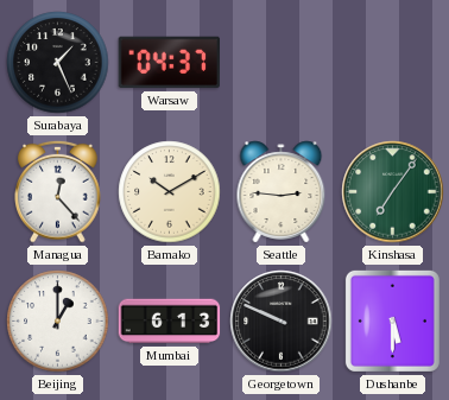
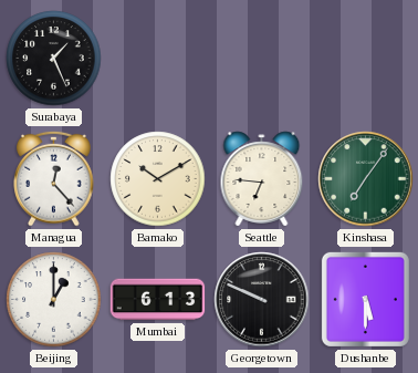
Warsaw: 04:37 -> none (169, 63)
Seattle: 2:46 -> 6:46 (262, 179)
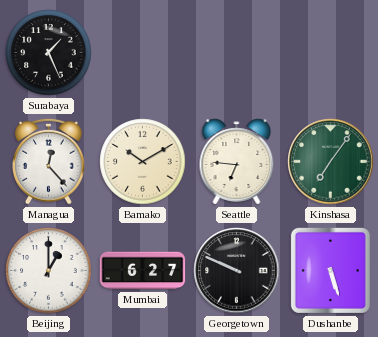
Mumbai: 6:13 -> 6:27 (143, 271)
Dushanbe: 5:30 -> 5:27 (330, 270)
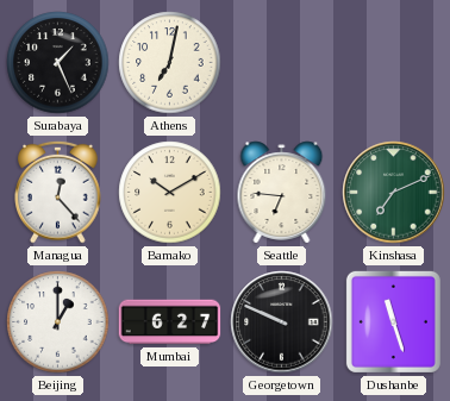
Athens: none -> 7:02 (170, 63)
Kinshasa: 7:06 -> 7:11 (394, 193)
Dushanbe: 5:27 -> 11:27 (393, 321)
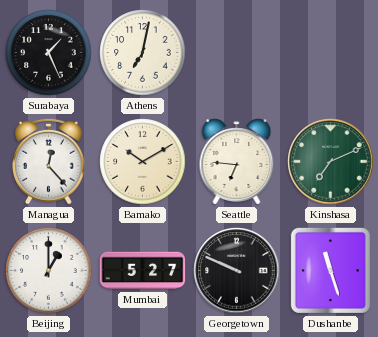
Mumbai: 6:27 -> 5:27 (143, 271)
